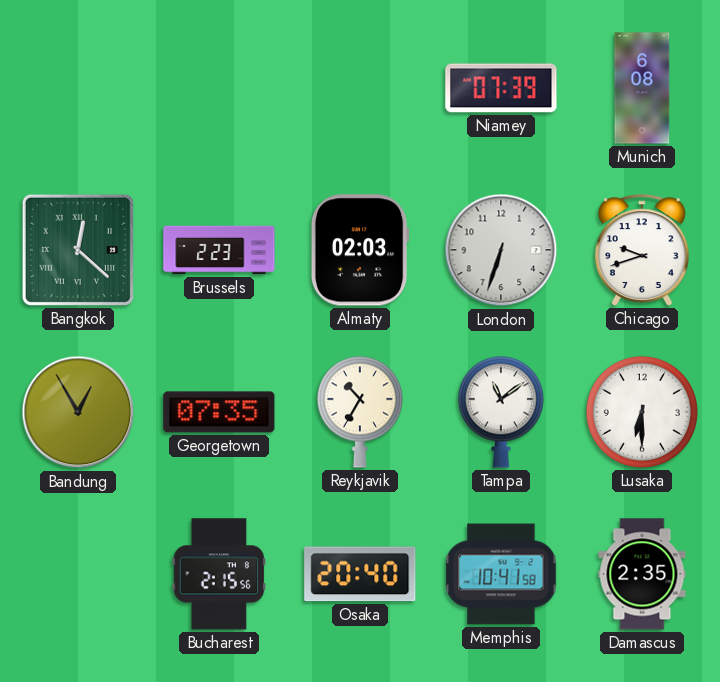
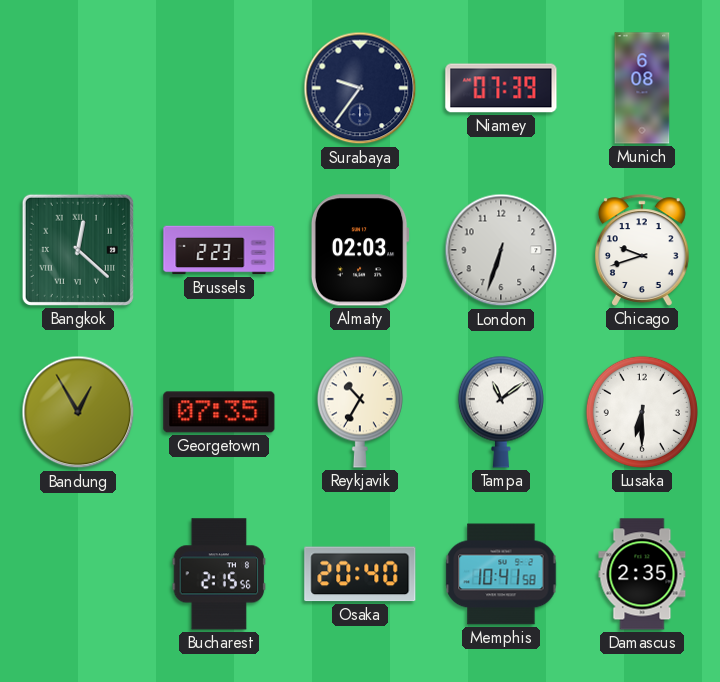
Surabaya: none -> 9:36 (360, 88)
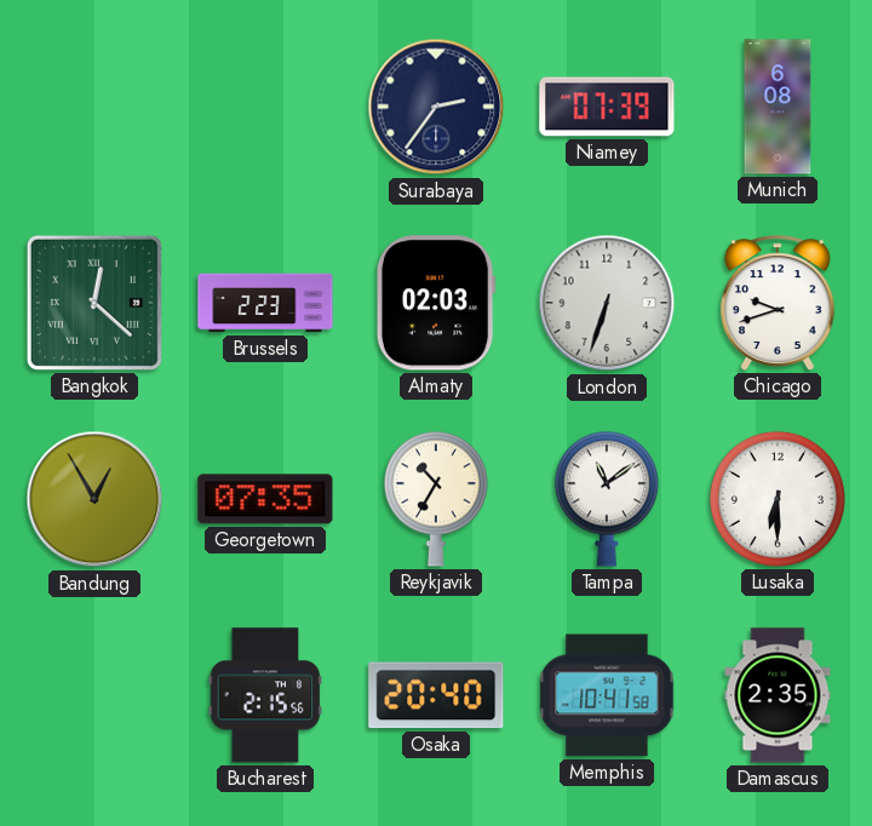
Surabaya: 9:36 -> 2:36 (436, 107)
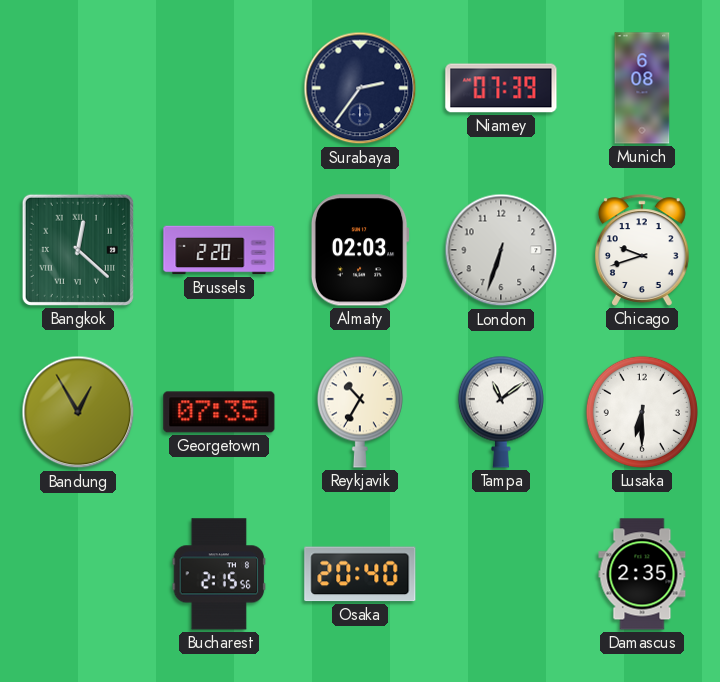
Brussels: 2:23 -> 2:20 (219, 250)
Memphis: 10:41 -> none (607, 695)
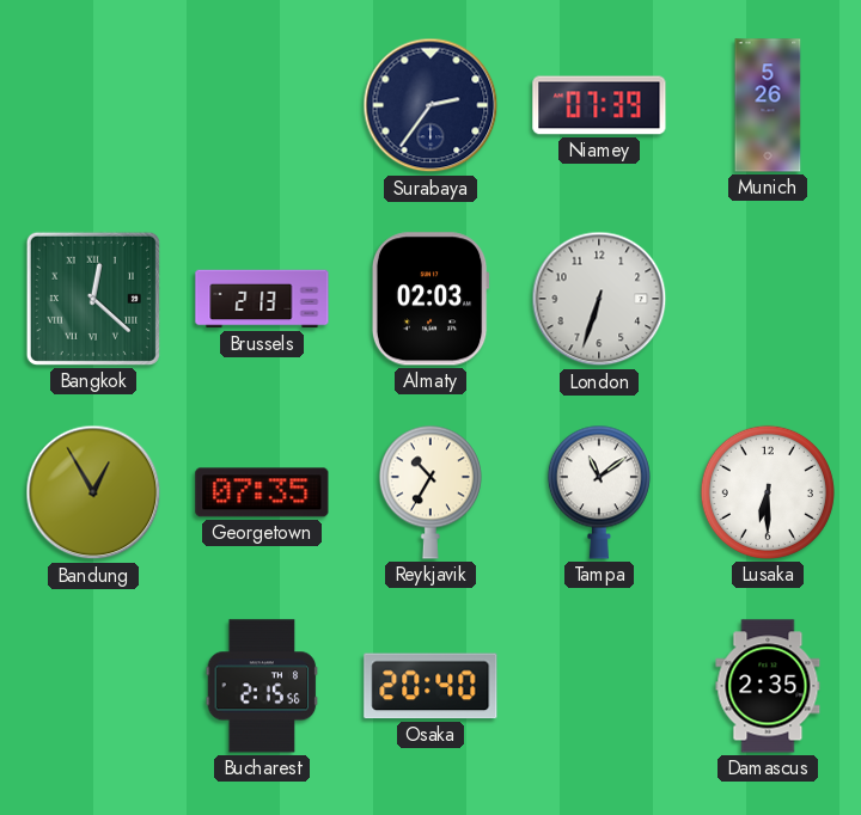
Munich: 6:08 -> 5:26 (768, 105)
Brussels: 2:20 -> 2:13 (262, 299)
Chicago: 9:42 -> none (643, 250)
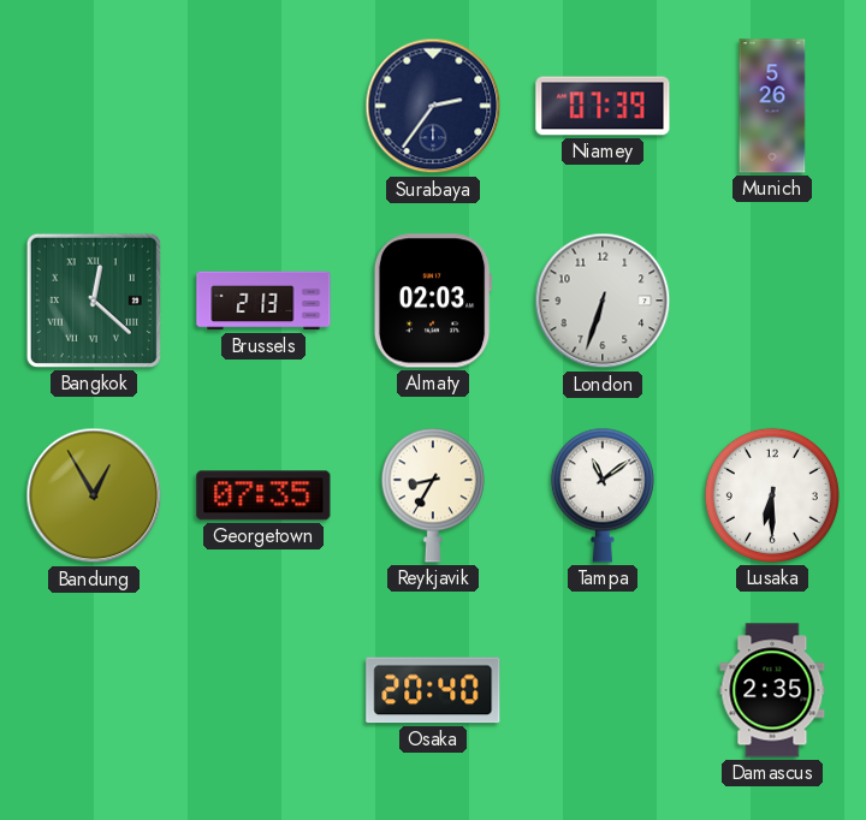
Reykjavik: 10:35 -> 8:35 (433, 495)
Bucharest: 2:15 -> none (262, 686)
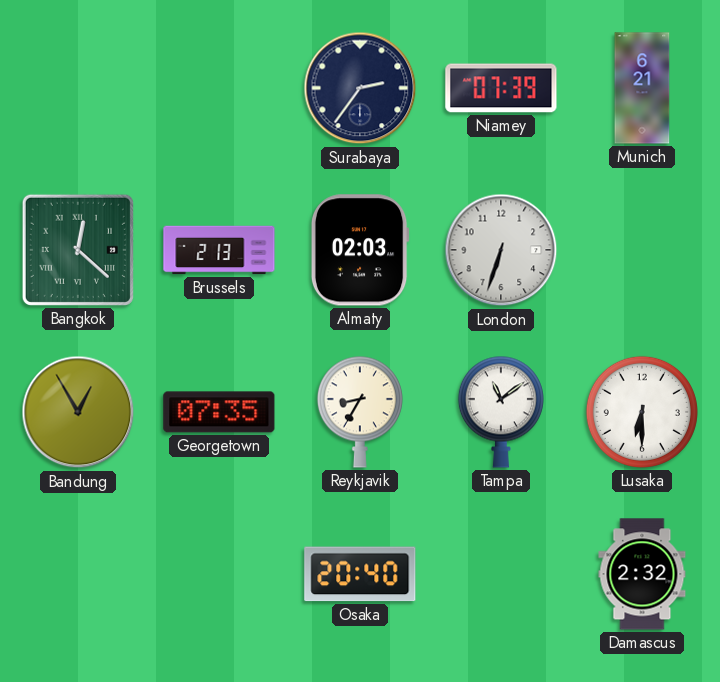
Munich: 5:26 -> 6:21 (642, 88)
Damascus: 2:35 -> 2:32 (642, 574)
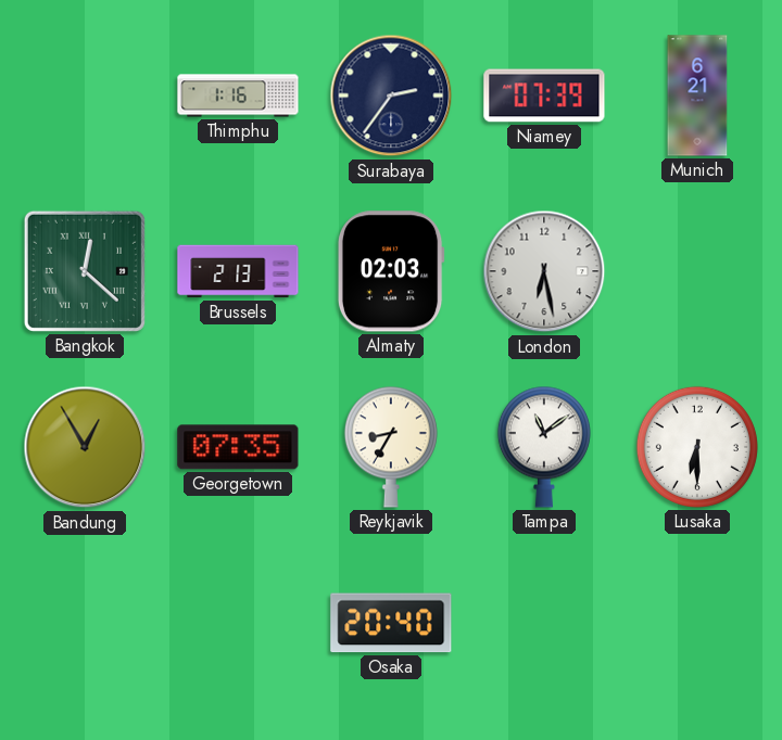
Thimphu: none -> 1:16 (238, 95)
London: 6:33 -> 6:28 (544, 271)
Damascus: 2:32 -> none (642, 574)
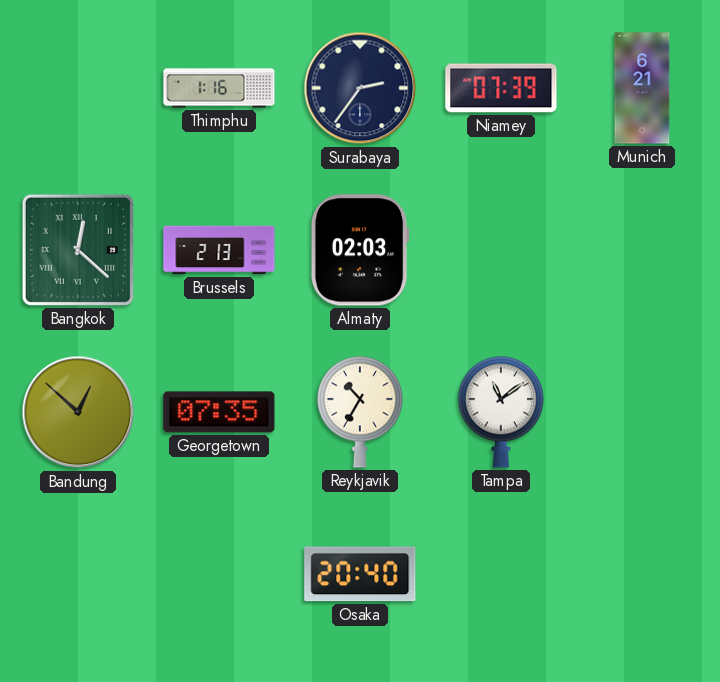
London: 6:28 -> none (544, 271)
Bandung: 12:55 -> 12:52 (78, 412)
Reykjavik: 8:35 -> 10:35 (360, 412)
Lusaka: 6:30 -> none (697, 447)
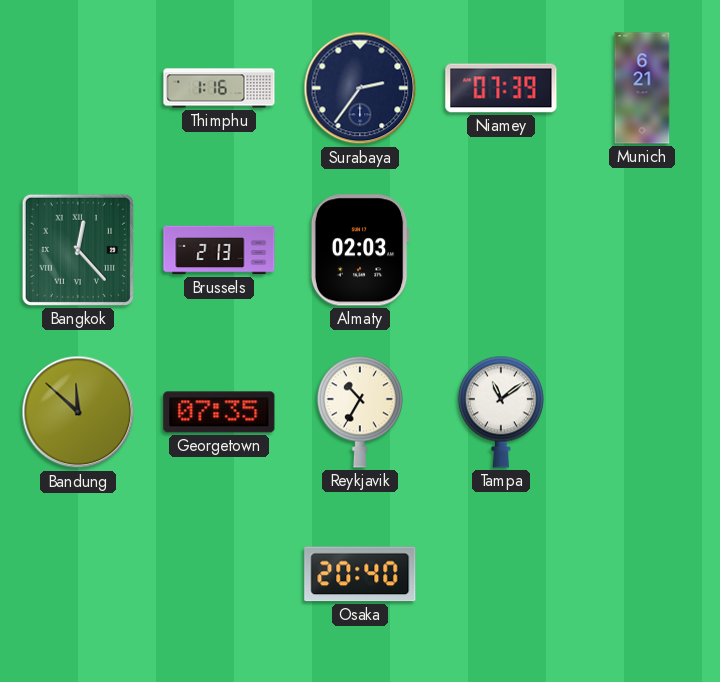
Bangkok: 12:22 -> 12:23 (78, 250)
Bandung: 12:52 -> 11:52 (78, 412)
